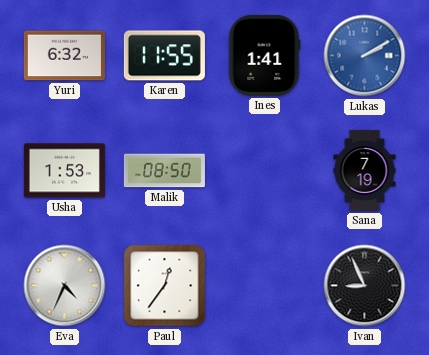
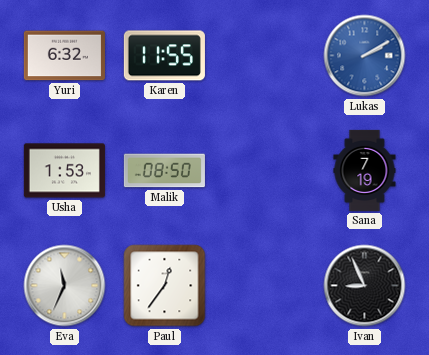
Ines: 1:41 -> none (264, 55)
Eva: 4:34 -> 11:34 (65, 286)
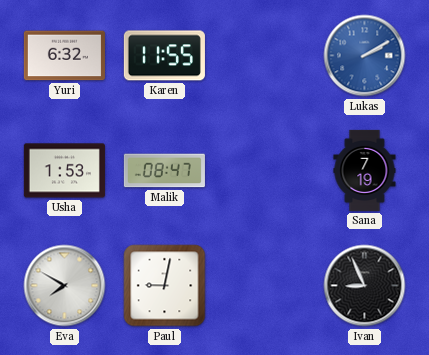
Malik: 08:50 -> 08:47 (164, 171)
Eva: 11:34 -> 7:50 (65, 286)
Paul: 12:36 -> 9:02 (165, 286)
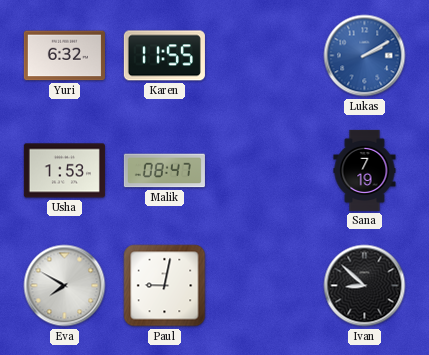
Ivan: 8:56 -> 8:52 (365, 286)
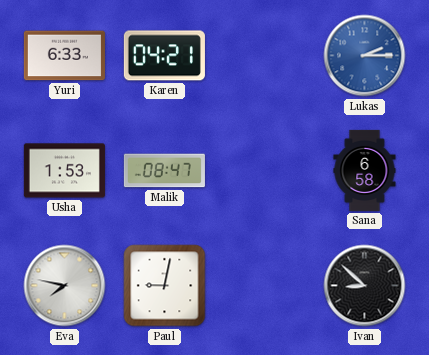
Yuri: 6:32 -> 6:33 (64, 56)
Karen: 11:55 -> 04:21 (164, 56)
Lukas: 2:10 -> 2:15 (365, 56)
Sana: 7:19 -> 6:58 (365, 170)
Eva: 7:50 -> 7:47 (65, 286)
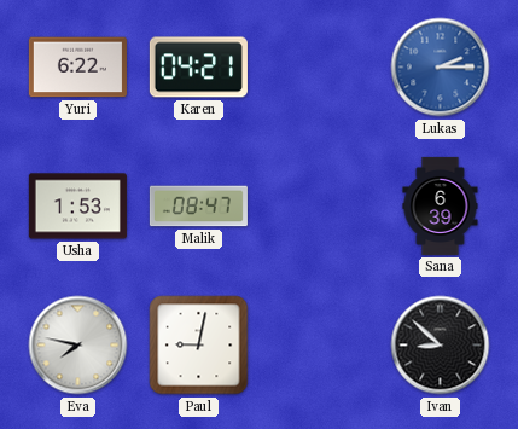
Yuri: 6:33 -> 6:22 (77, 68)
Sana: 6:58 -> 6:39 (441, 205)
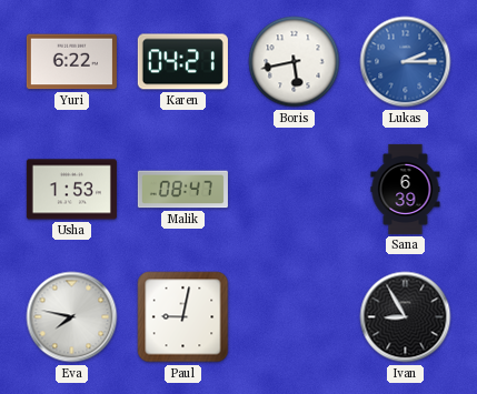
Boris: none -> 5:43 (295, 62)
Ivan: 8:52 -> 8:55 (406, 317)
